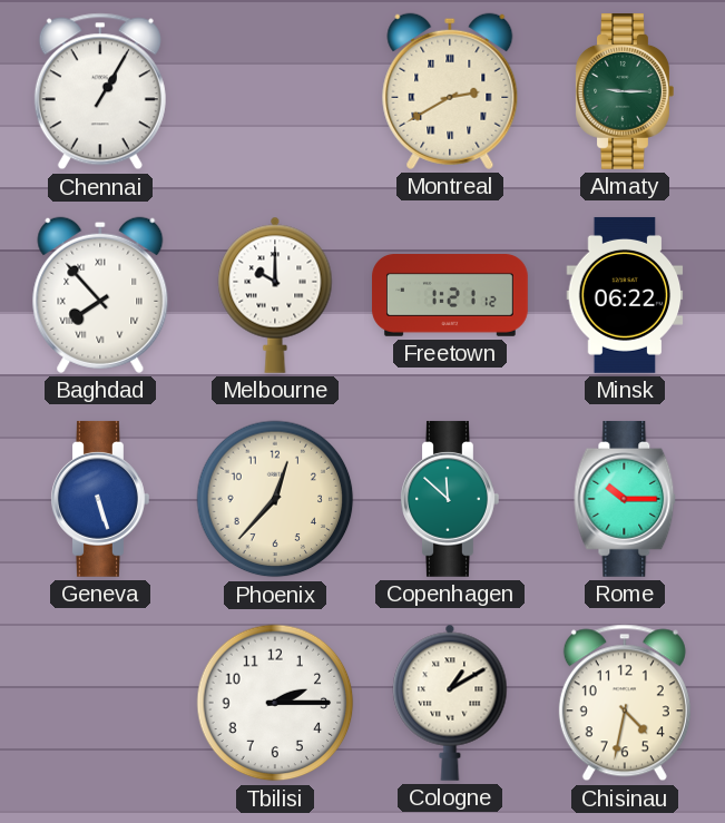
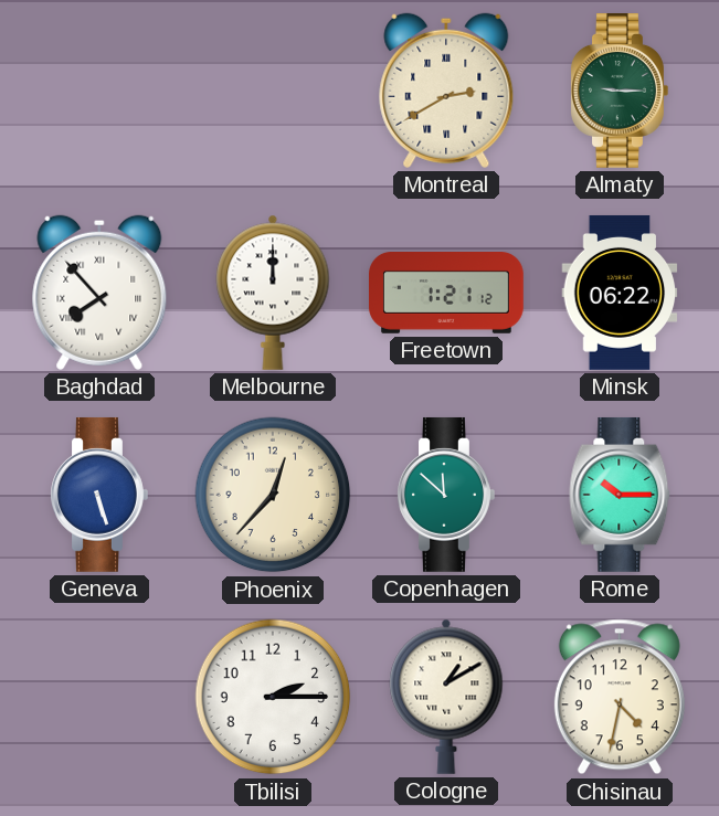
Chennai: 1:05 -> none (100, 91)
Melbourne: 10:00 -> 12:00 (273, 293)
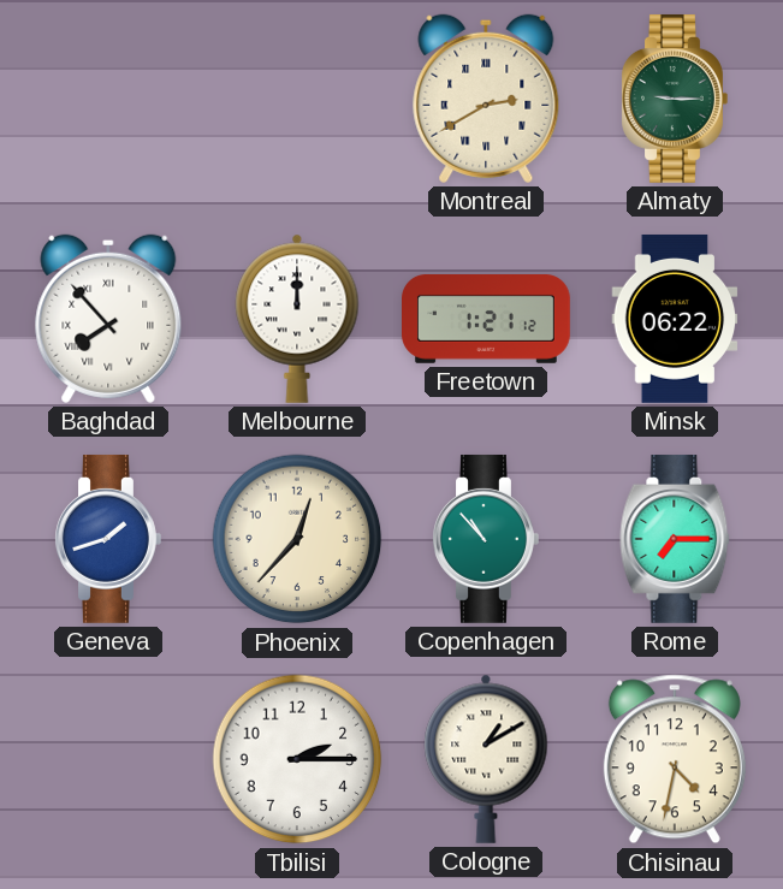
Geneva: 5:27 -> 1:42 (108, 539)
Copenhagen: 11:52 -> 10:53 (486, 539)
Rome: 10:15 -> 7:15 (675, 539)
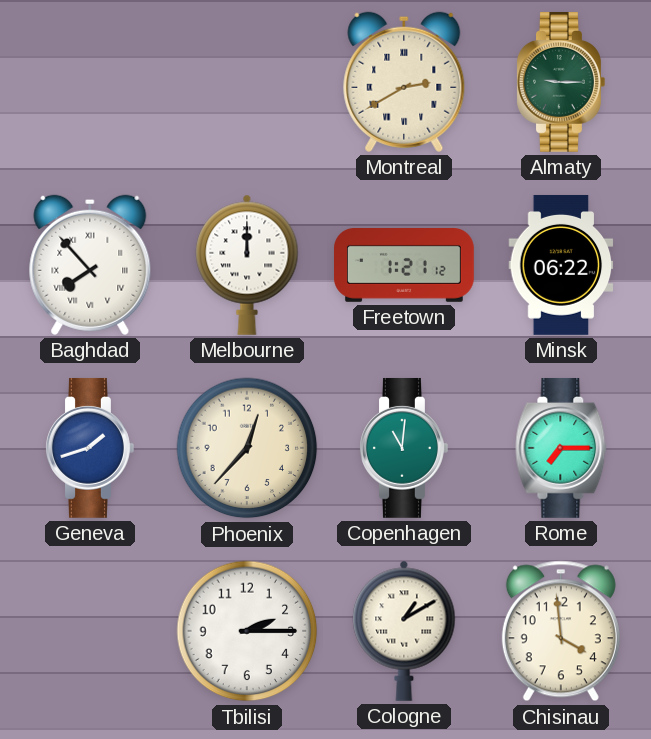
Copenhagen: 10:53 -> 11:01 (404, 448)
Chisinau: 4:32 -> 3:59 (561, 631)
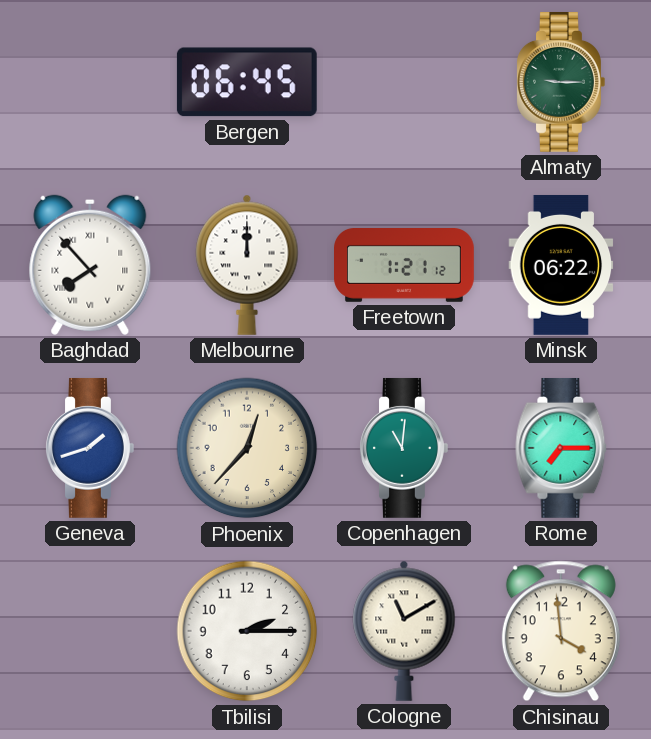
Bergen: none -> 06:45 (247, 82)
Montreal: 2:40 -> none (404, 82)
Cologne: 1:10 -> 11:10 (404, 631)
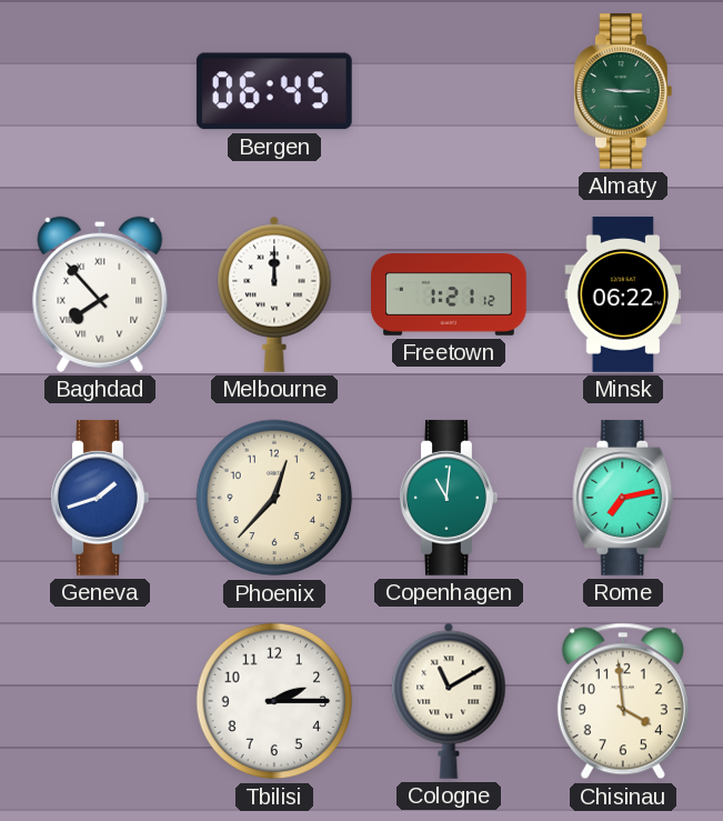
Rome: 7:15 -> 7:13 (623, 498)
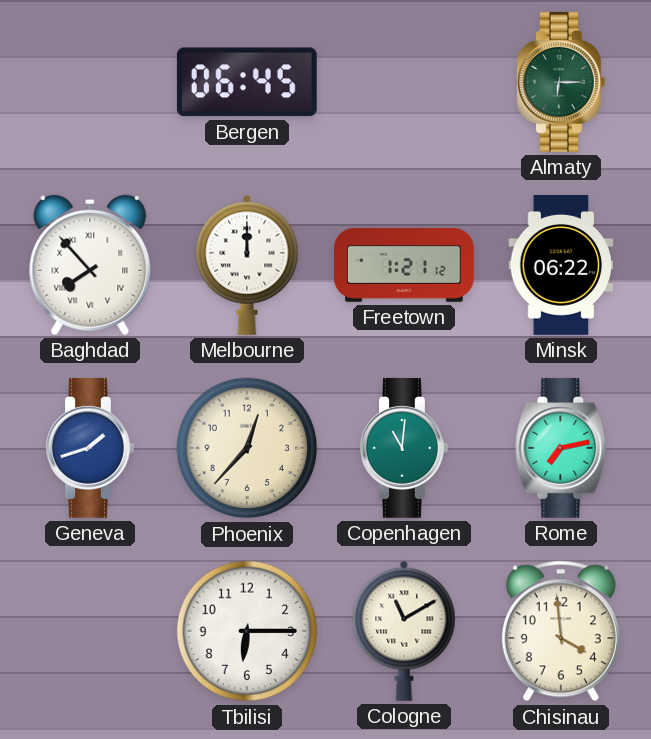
Almaty: 9:15 -> 6:15 (561, 82)
Tbilisi: 2:15 -> 6:15 (247, 631)
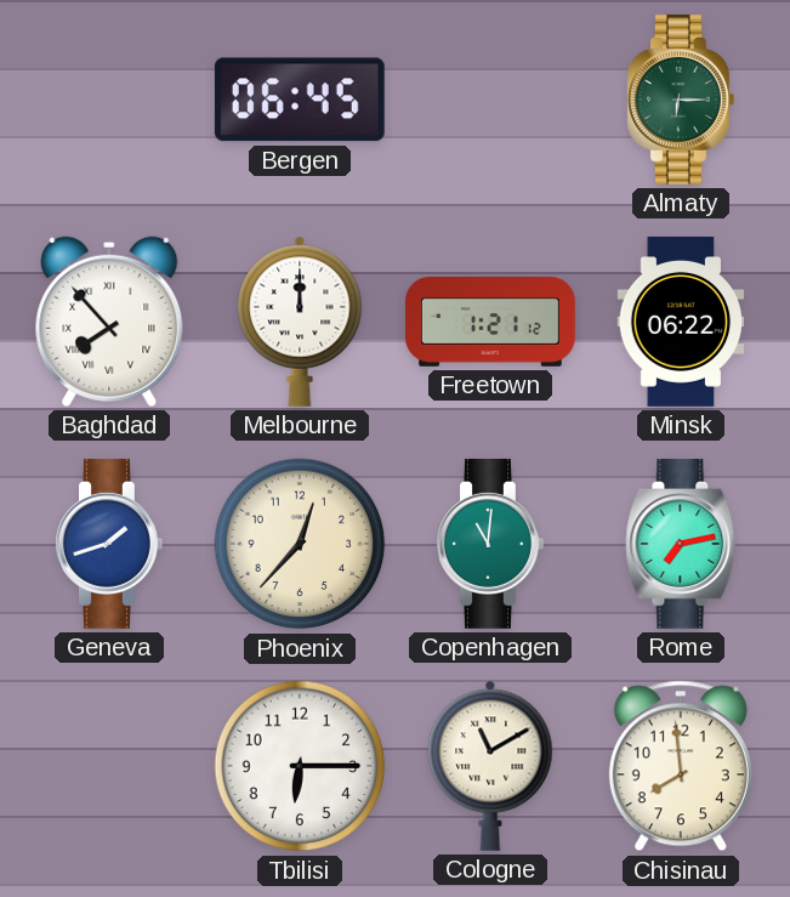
Chisinau: 3:59 -> 7:59 (681, 766)
